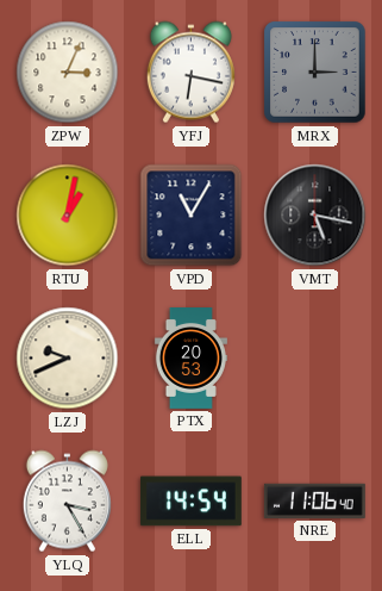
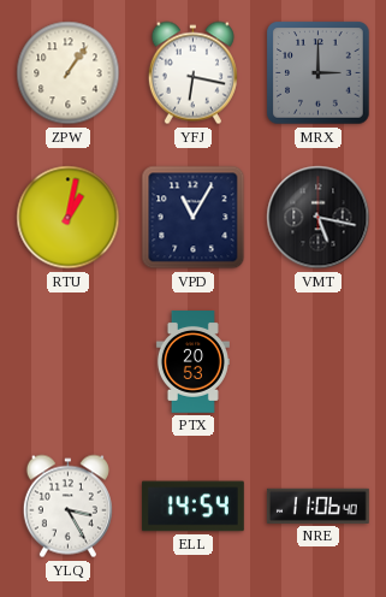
ZPW: 3:04 -> 1:06 (69, 73)
LZJ: 9:41 -> none (68, 359)
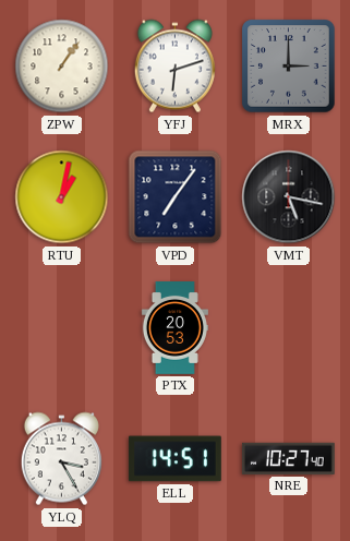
YFJ: 6:17 -> 6:12 (174, 67)
VPD: 11:05 -> 7:06 (176, 197)
ELL: 14:54 -> 14:51 (174, 459)
NRE: 11:06 -> 10:27 (288, 458)
